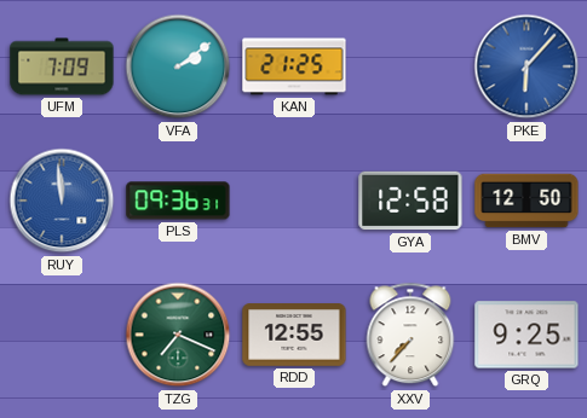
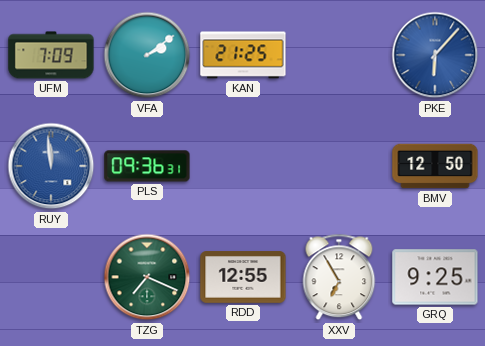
GYA: 12:58 -> none (410, 201)
XXV: 7:37 -> 6:55 (339, 277)
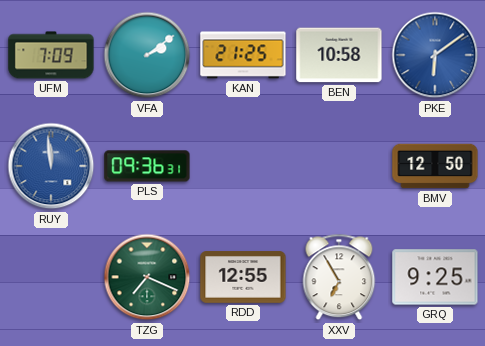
BEN: none -> 10:58 (339, 55)
PKE: 6:07 -> 6:09 (435, 55)
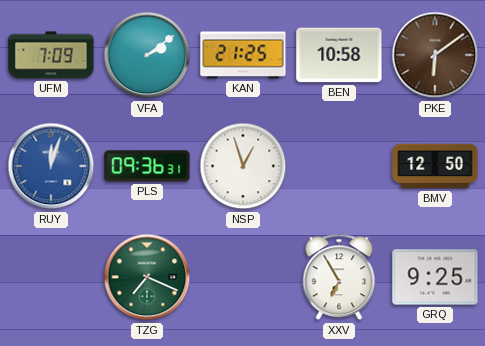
PKE dial: blue -> brown (435, 55)
RUY: 11:59 -> 12:03 (51, 166)
NSP: none -> 12:57 (243, 166)
RDD: 12:55 -> none (243, 277)
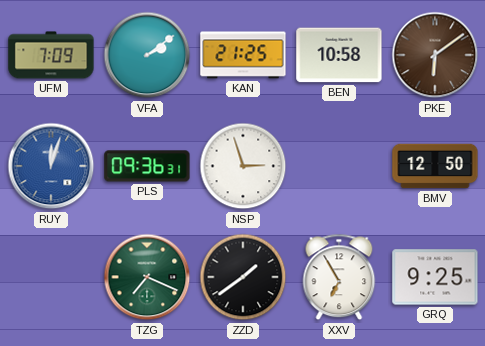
NSP: 12:57 -> 2:57 (243, 166)
ZZD: none -> 1:39 (243, 277)
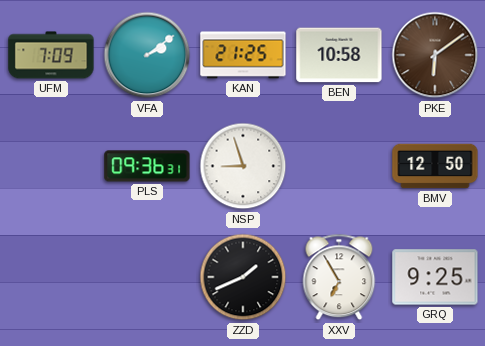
RUY: 12:03 -> none (51, 166)
NSP: 2:57 -> 8:57 (243, 166)
TZG: 7:19 -> none (147, 277)
ZZD: 1:39 -> 1:41 (243, 277)
